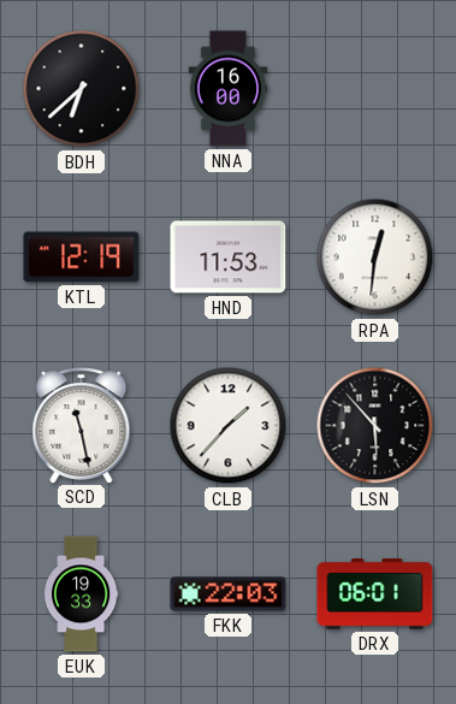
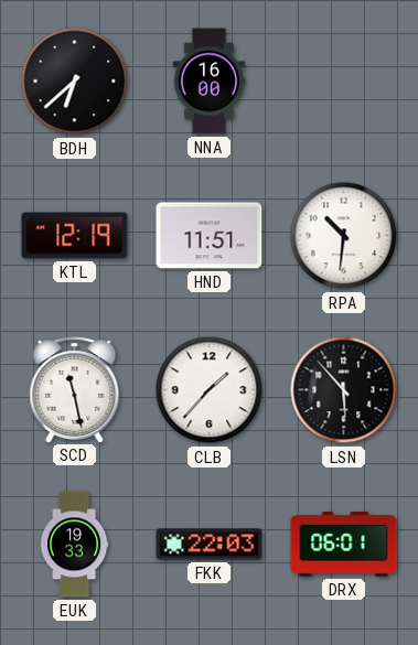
HND: 11:53 -> 11:51 (210, 236)
RPA: 12:31 -> 10:31 (344, 236)
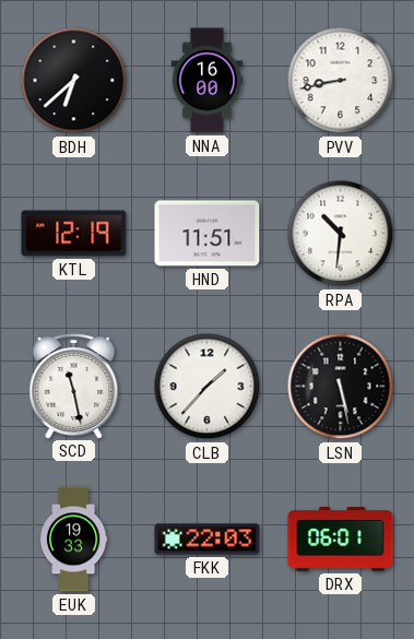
PVV: none -> 8:43 (341, 81)
LSN: 5:53 -> 5:28 (341, 387)
